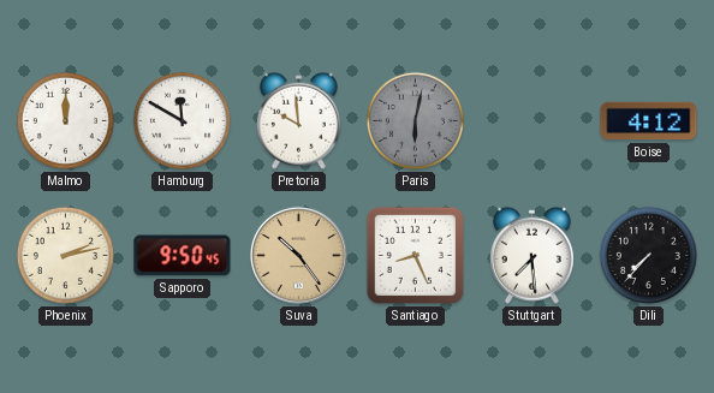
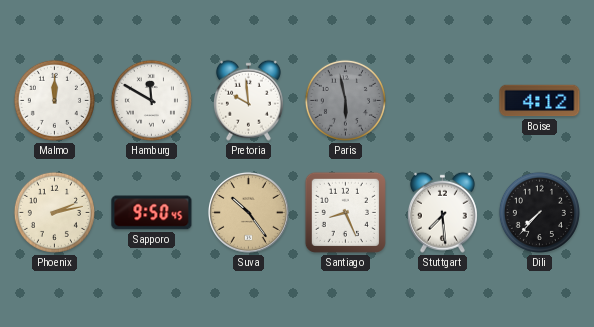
Paris: 6:02 -> 5:58 (345, 100)
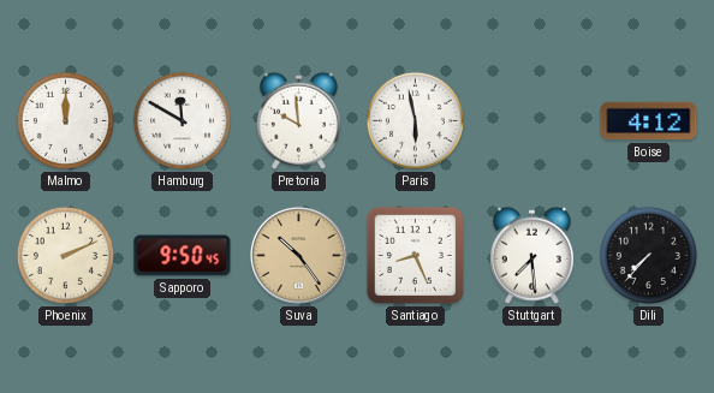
Paris dial: grey -> white (415, 120)
Phoenix: 2:13 -> 2:11 (65, 255)
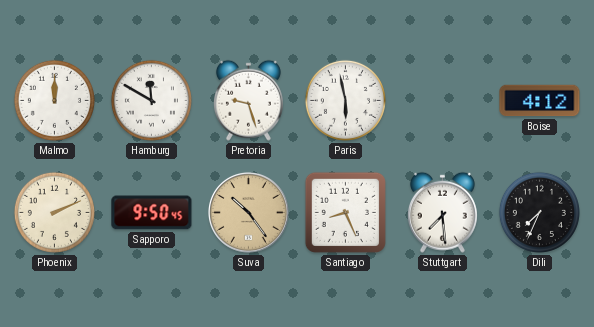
Pretoria: 9:59 -> 9:27 (248, 100)
Dili: 7:37 -> 7:34 (539, 212)
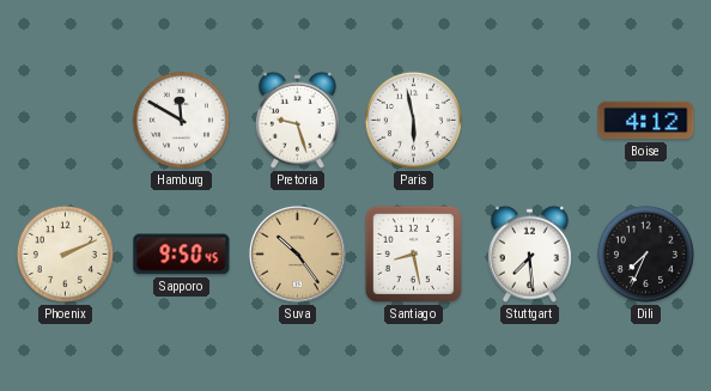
Malmo: 12:00 -> none (54, 100)
Santiago: 8:26 -> 8:28 (413, 253)
